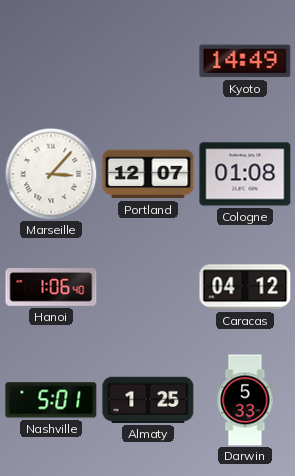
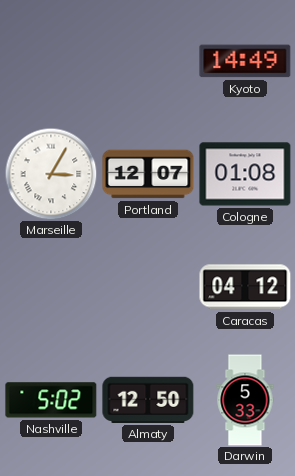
Marseille: 3:07 -> 3:05 (51, 174)
Hanoi: 1:06 -> none (51, 288)
Nashville: 5:01 -> 5:02 (51, 400)
Almaty: 1:25 -> 12:50 (148, 400)
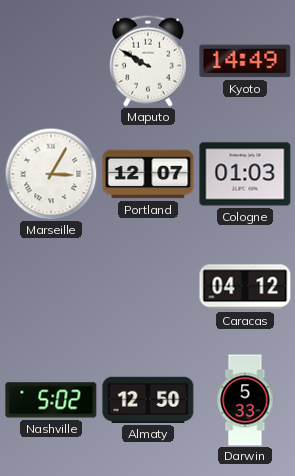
Maputo: none -> 9:50 (148, 61)
Cologne: 01:08 -> 01:03 (245, 174)
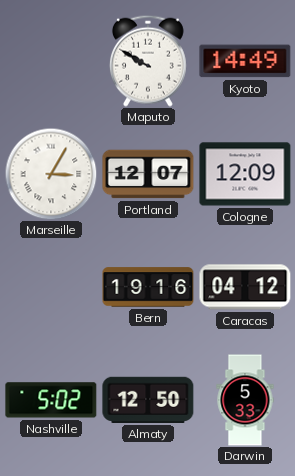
Cologne: 01:03 -> 12:09 (245, 174)
Bern: none -> 19:16 (148, 287)
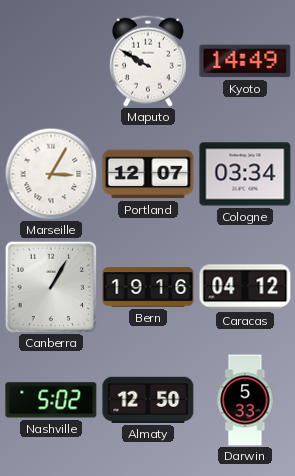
Cologne: 12:09 -> 03:34 (245, 174)
Canberra: none -> 1:05 (51, 287)
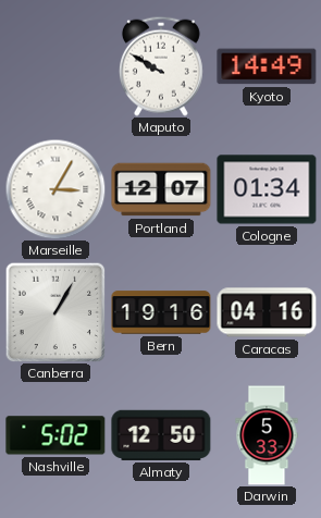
Cologne: 03:34 -> 01:34 (267, 189)
Caracas: 04:12 -> 04:16 (267, 312)
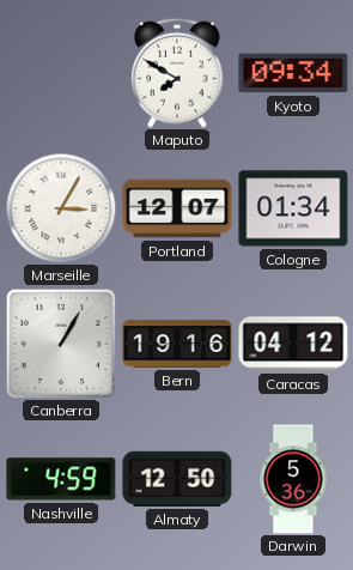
Maputo: 9:50 -> 7:50 (177, 73)
Kyoto: 14:49 -> 09:34 (293, 73)
Caracas: 04:16 -> 04:12 (293, 344)
Nashville: 5:02 -> 4:59 (61, 479)
Darwin: 5:33 -> 5:36 (293, 479)
